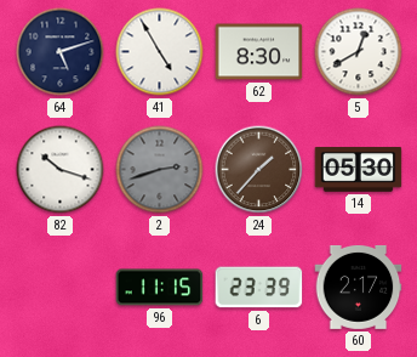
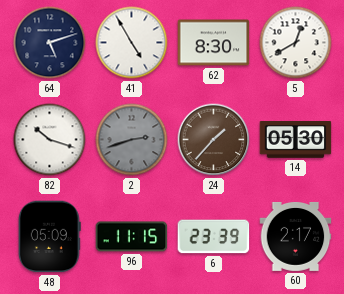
48: none -> 05:09 (49, 237)
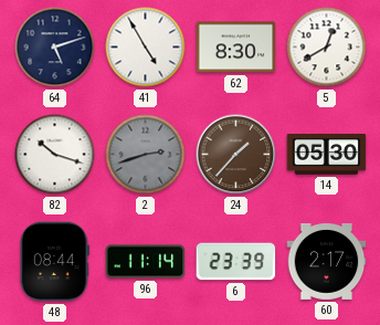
48: 05:09 -> 08:44 (54, 262)
96: 11:15 -> 11:14 (146, 262)
